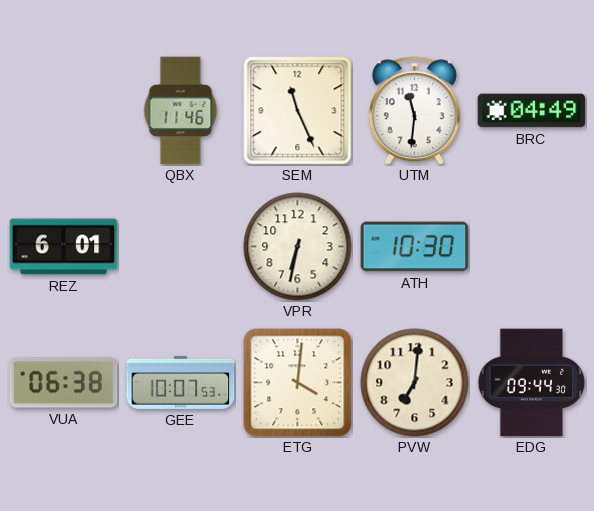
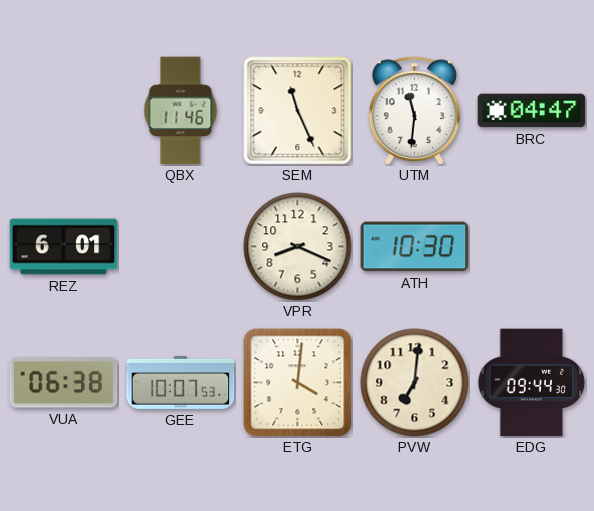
BRC: 04:49 -> 04:47 (532, 111)
VPR: 6:32 -> 8:19 (298, 247)
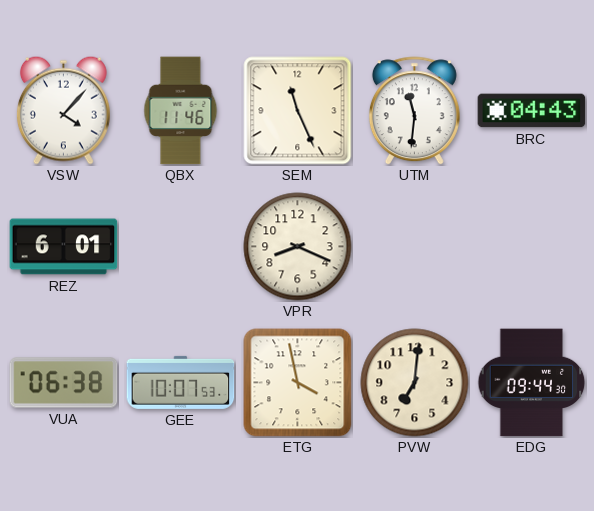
VSW: none -> 4:07 (63, 110)
BRC: 04:47 -> 04:43 (532, 111)
ATH: 10:30 -> none (415, 247)
ETG: 4:01 -> 3:58 (298, 383)
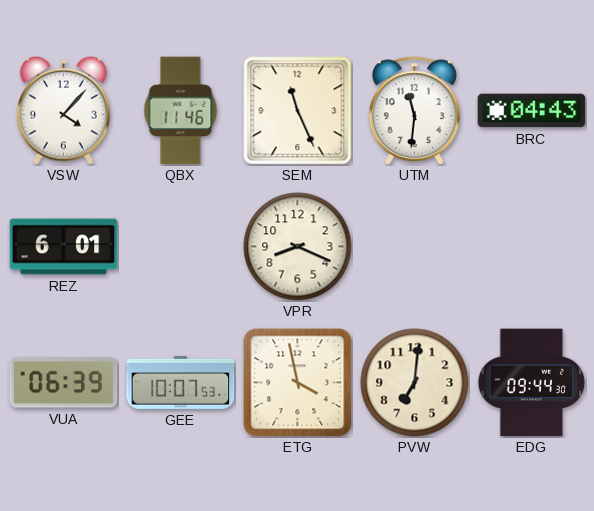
VUA: 06:38 -> 06:39 (64, 383)
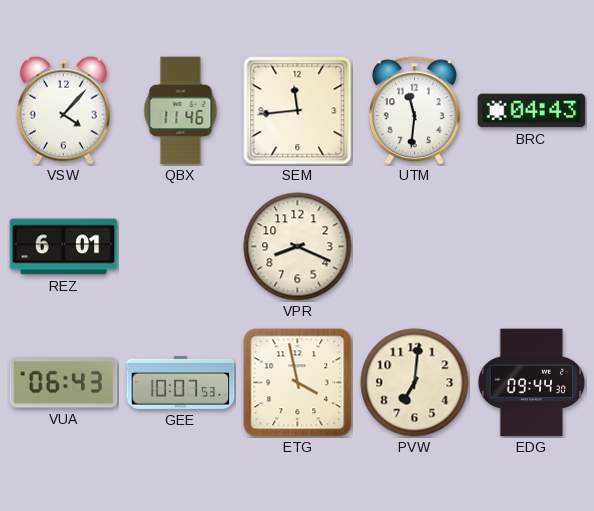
SEM: 11:26 -> 11:44 (298, 111)
VUA: 06:39 -> 06:43 (64, 383)
